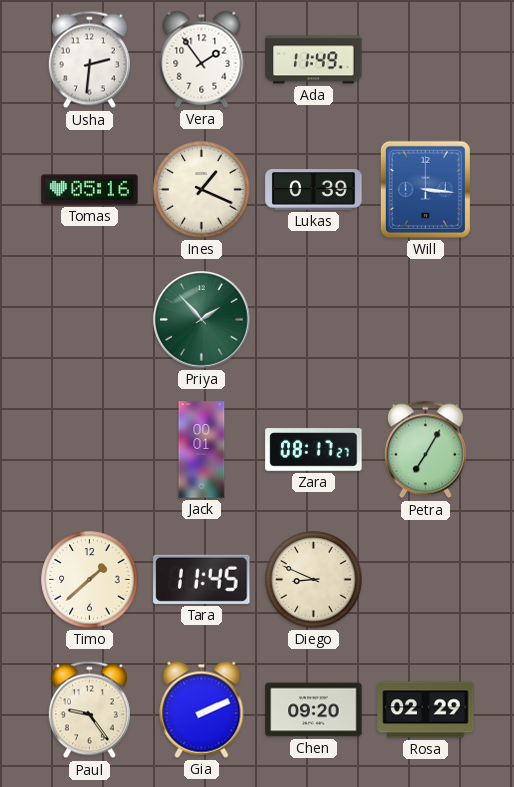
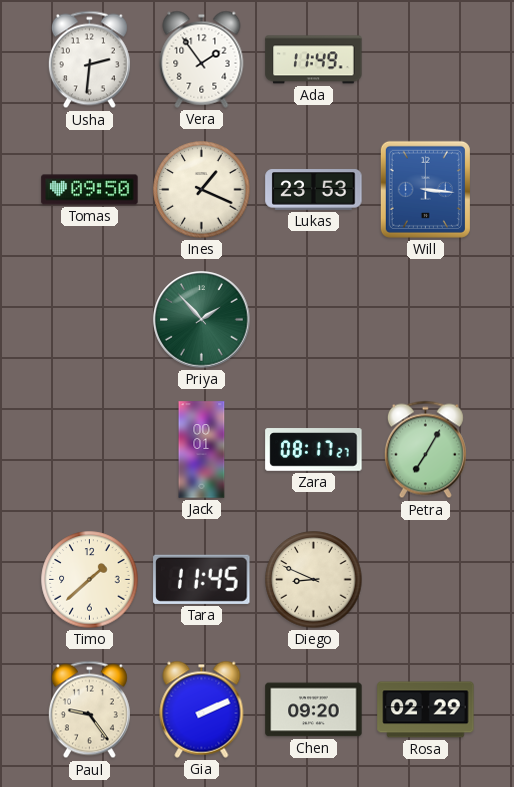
Tomas: 05:16 -> 09:50 (90, 190)
Lukas: 0:39 -> 23:53 (314, 190)
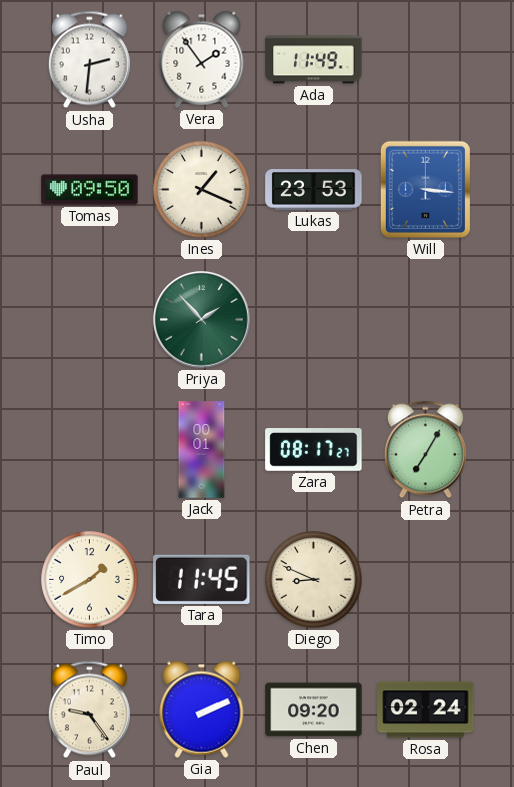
Timo: 1:38 -> 1:40 (90, 580)
Rosa: 02:29 -> 02:24 (426, 710)
